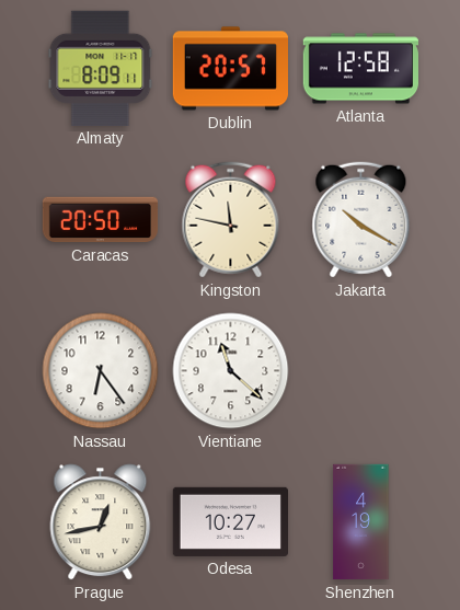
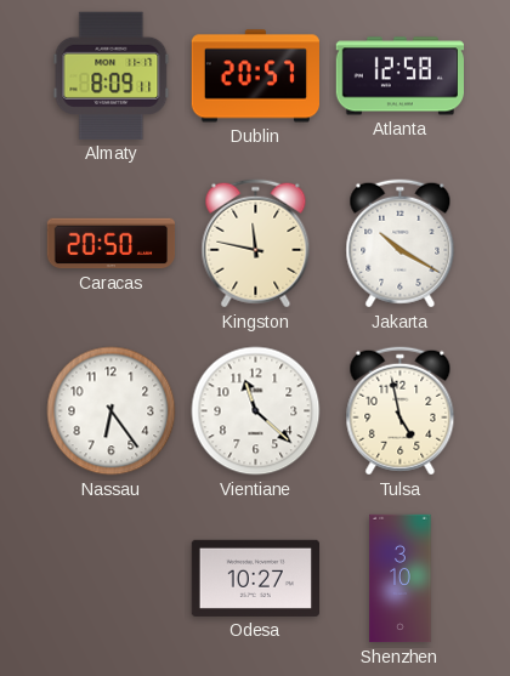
Tulsa: none -> 4:58 (401, 411)
Prague: 12:43 -> none (101, 522)
Shenzhen: 4:19 -> 3:10 (401, 579)
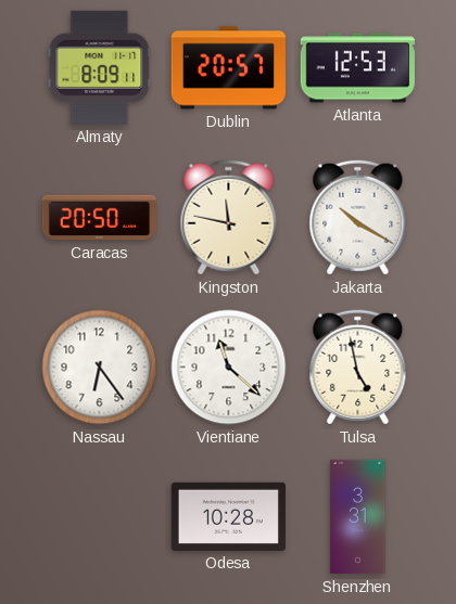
Atlanta: 12:58 -> 12:53 (357, 68)
Odesa: 10:27 -> 10:28 (228, 516)
Shenzhen: 3:10 -> 3:31 (358, 517)
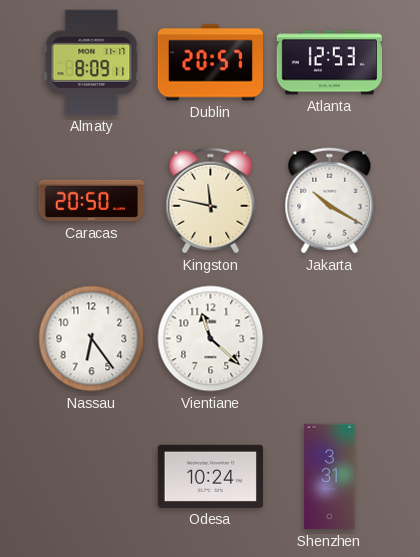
Tulsa: 4:58 -> none (358, 368)
Odesa: 10:28 -> 10:24 (210, 476)
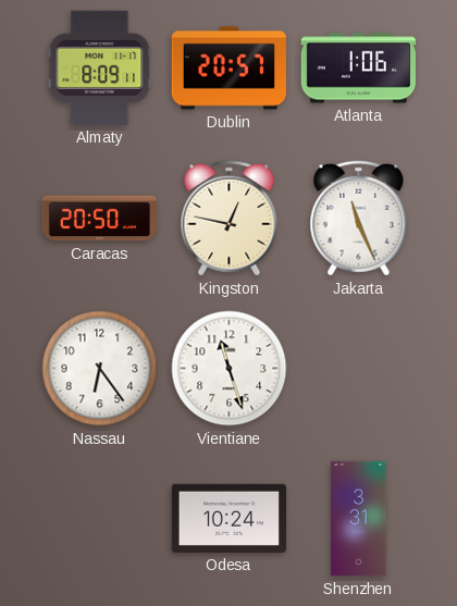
Atlanta: 12:53 -> 1:06 (358, 69)
Kingston: 11:47 -> 12:47 (230, 219)
Jakarta: 10:20 -> 11:26 (359, 219)
Vientiane: 11:22 -> 11:27 (230, 369)
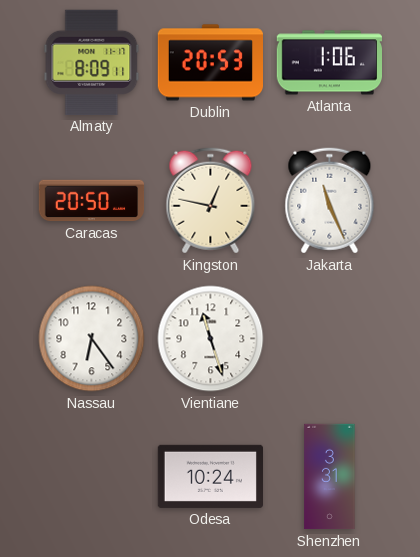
Dublin: 20:57 -> 20:53 (210, 63)
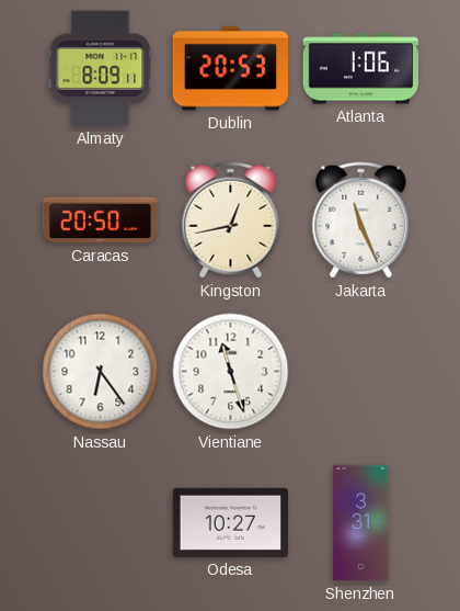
Kingston: 12:47 -> 12:43 (231, 220)
Odesa: 10:24 -> 10:27 (230, 522)
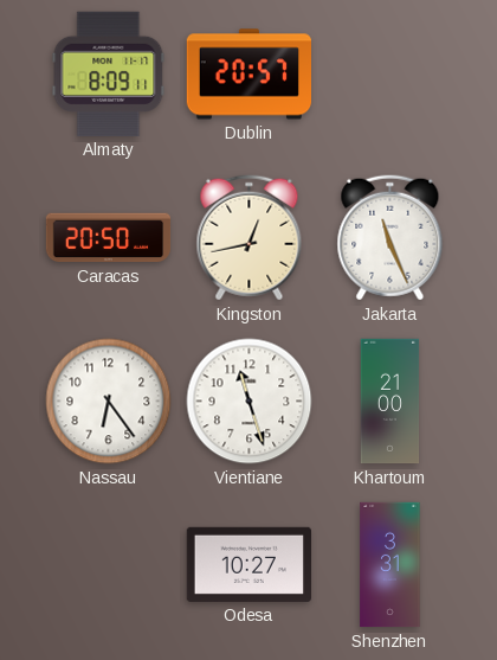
Dublin: 20:53 -> 20:57 (248, 75)
Atlanta: 1:06 -> none (360, 69)
Khartoum: none -> 21:00 (390, 402)
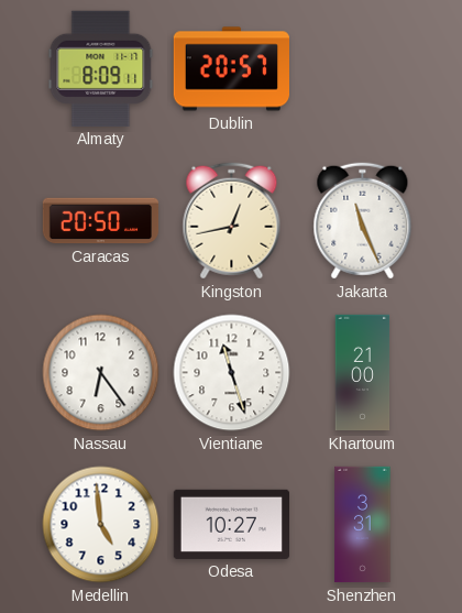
Medellin: none -> 4:59 (101, 525)
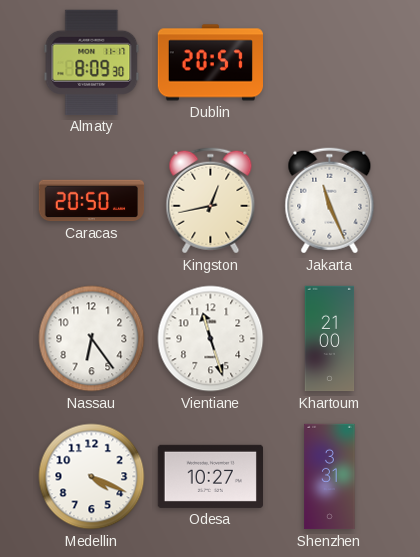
Almaty: 8:09:11 -> 8:09:30 (92, 62)
Medellin: 4:59 -> 4:19 (92, 477)
